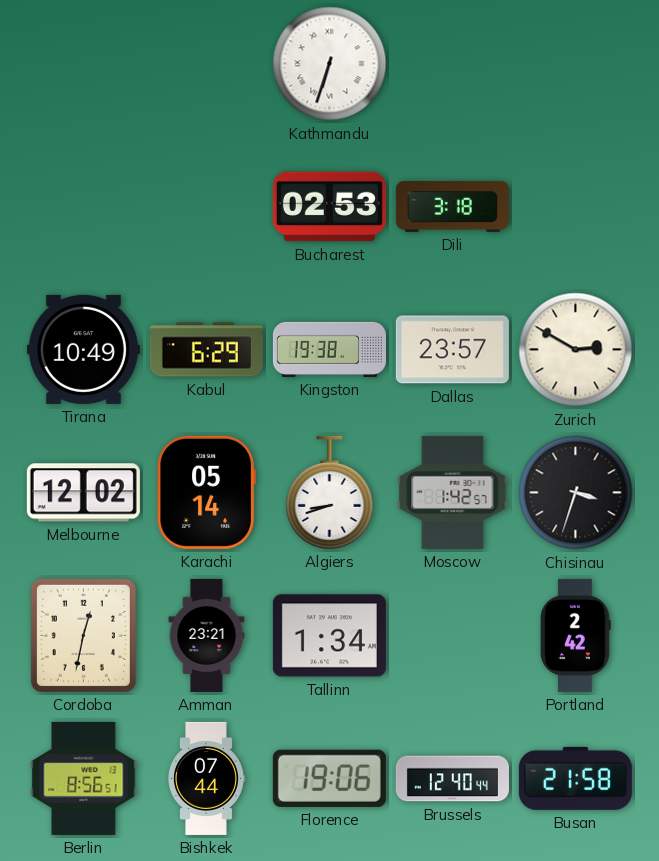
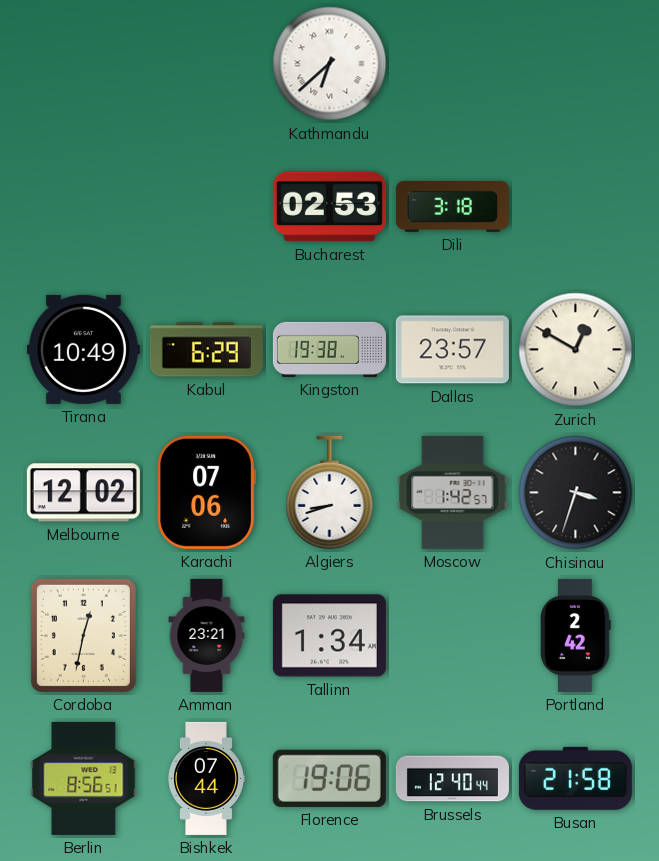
Kathmandu: 6:33 -> 6:38 (330, 64)
Zurich: 2:50 -> 12:50 (576, 350)
Karachi: 05:14 -> 07:06 (207, 492)
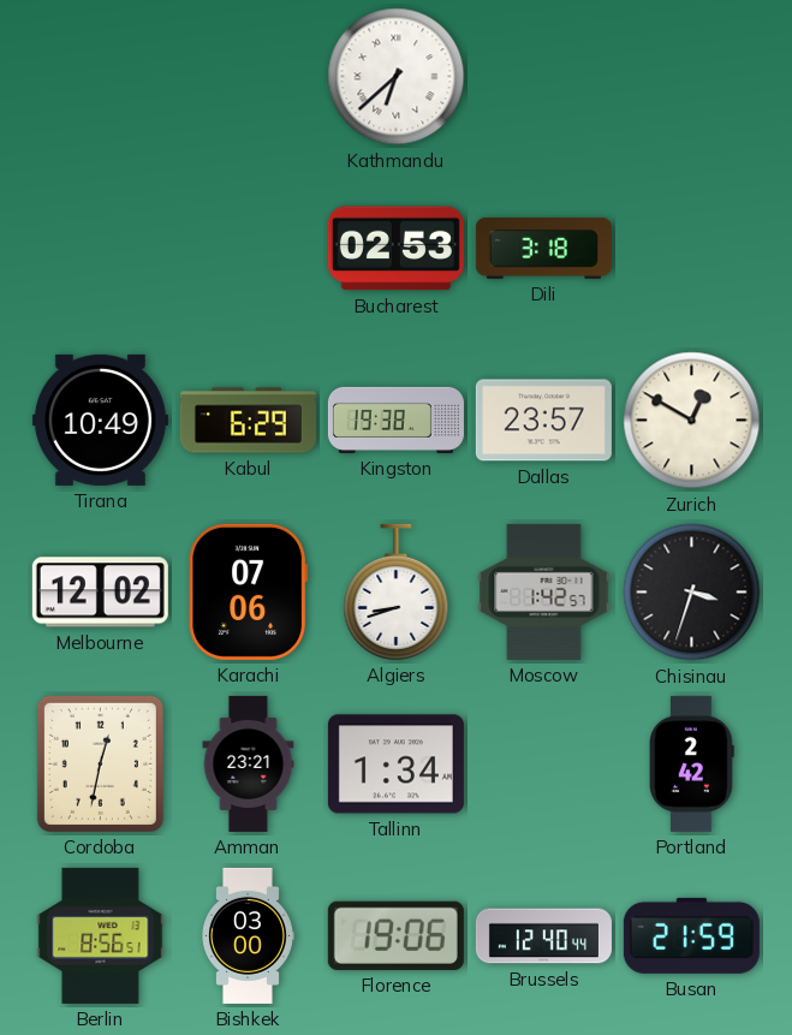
Bishkek: 07:44 -> 03:00 (249, 935)
Busan: 21:58 -> 21:59 (691, 935)
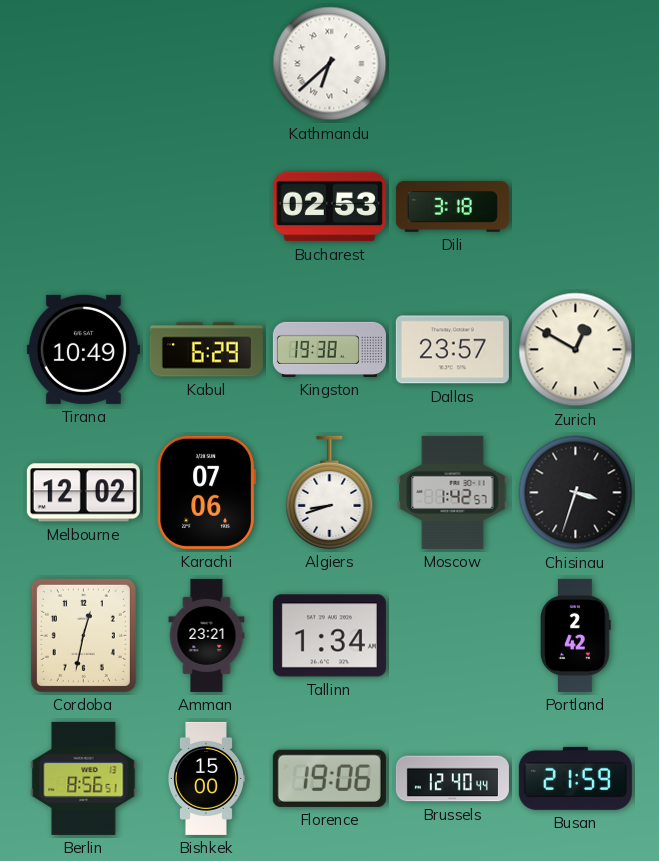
Bishkek: 03:00 -> 15:00 (207, 778)
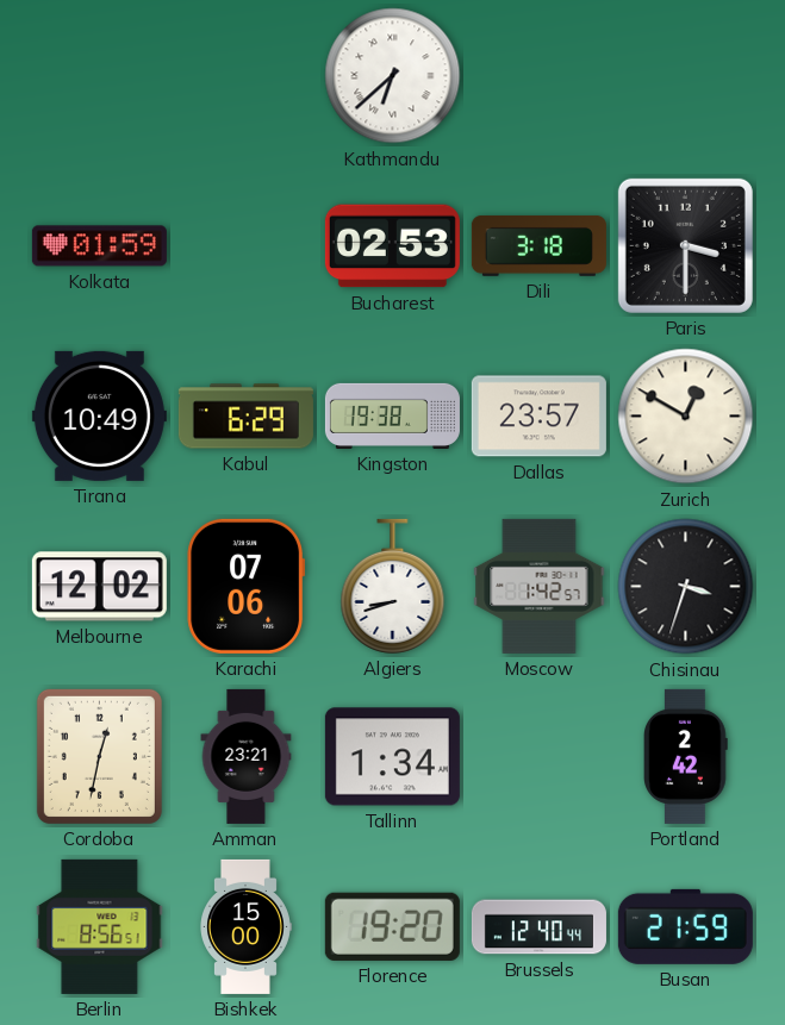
Kolkata: none -> 01:59 (99, 246)
Paris: none -> 3:30 (685, 245)
Florence: 19:06 -> 19:20 (392, 926)
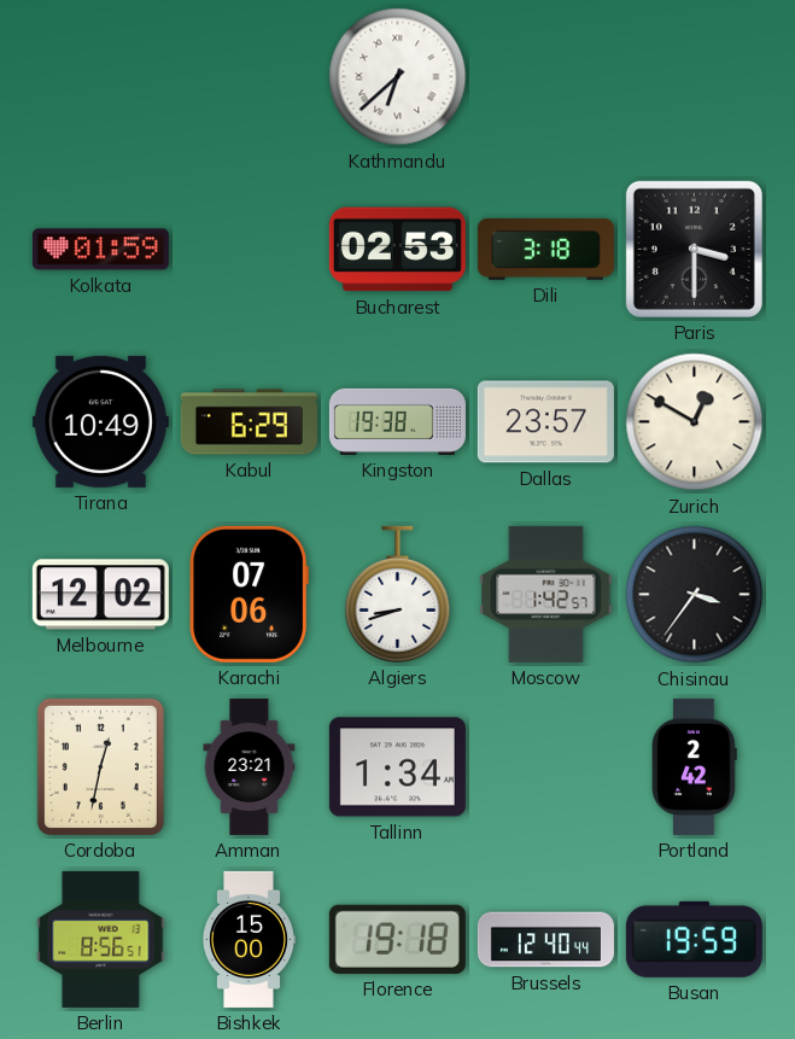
Chisinau: 3:33 -> 3:36 (695, 595)
Florence: 19:20 -> 19:18 (397, 939)
Busan: 21:59 -> 19:59 (694, 939)
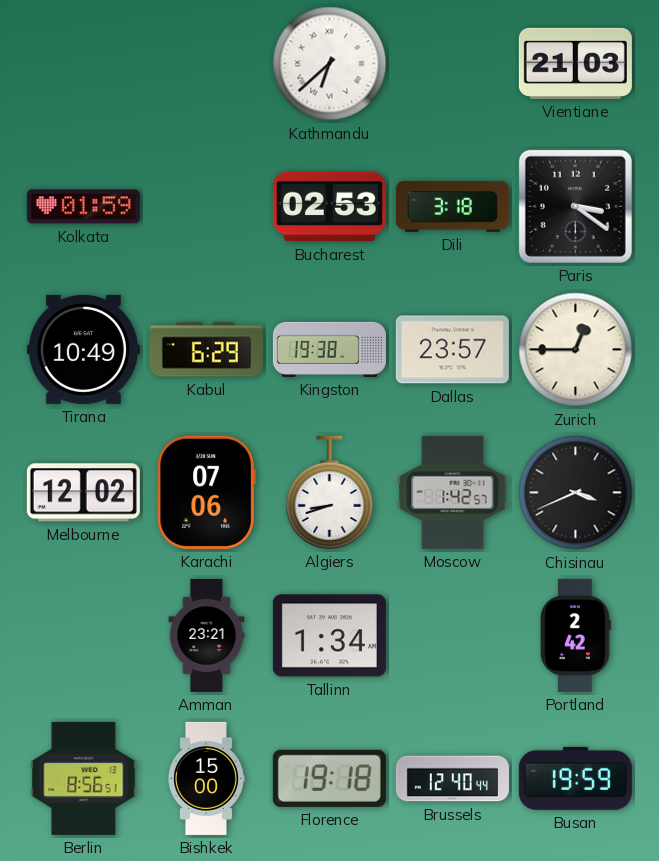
Vientiane: none -> 21:03 (575, 63)
Paris: 3:30 -> 3:21 (575, 206)
Zurich: 12:50 -> 12:45 (576, 350)
Chisinau: 3:36 -> 3:41 (576, 493)
Cordoba: 12:32 -> none (100, 766)
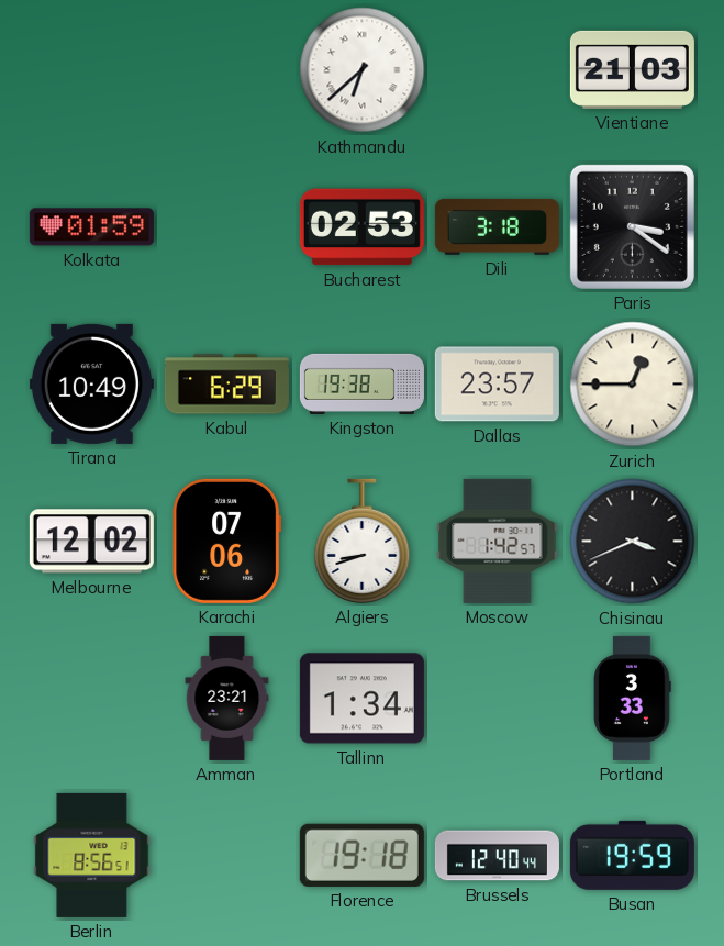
Portland: 2:42 -> 3:33 (633, 698)
Bishkek: 15:00 -> none (207, 778)
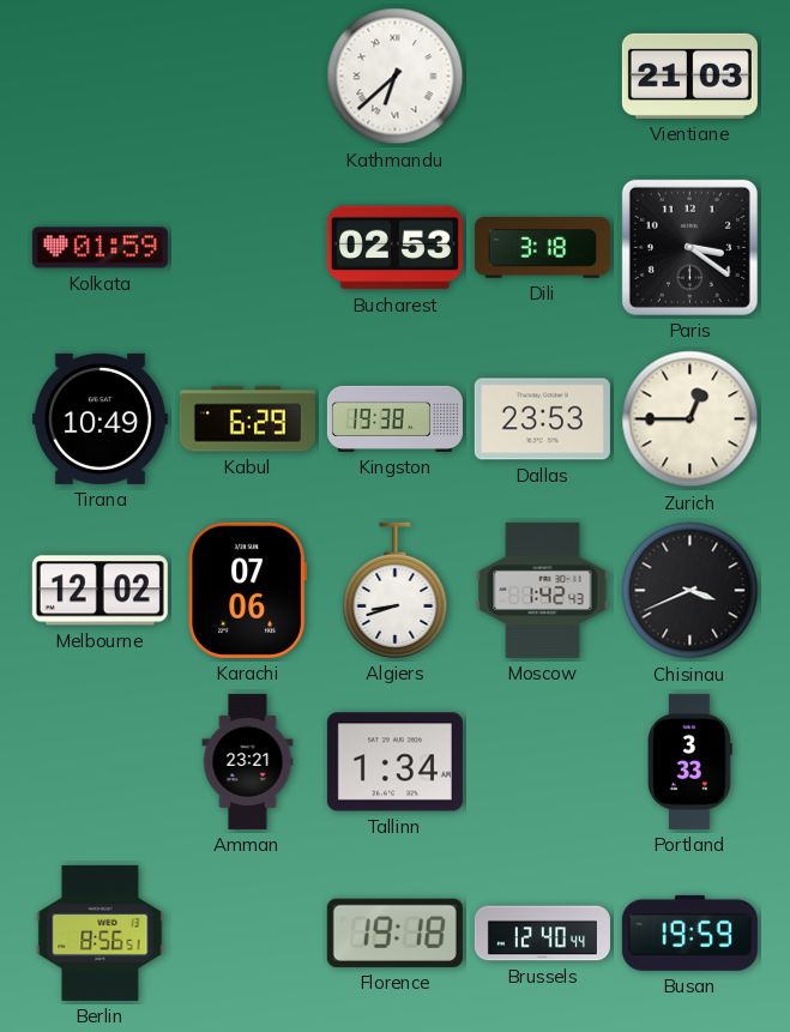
Dallas: 23:57 -> 23:53 (542, 420)
Moscow: 1:42:57 -> 1:42:43 (543, 590)
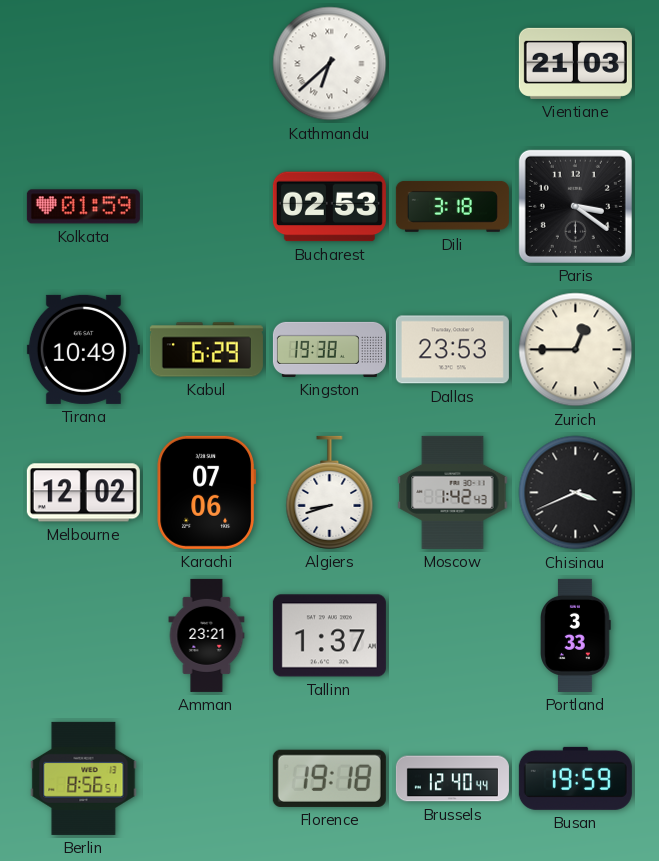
Tallinn: 1:34 -> 1:37 (329, 636)
